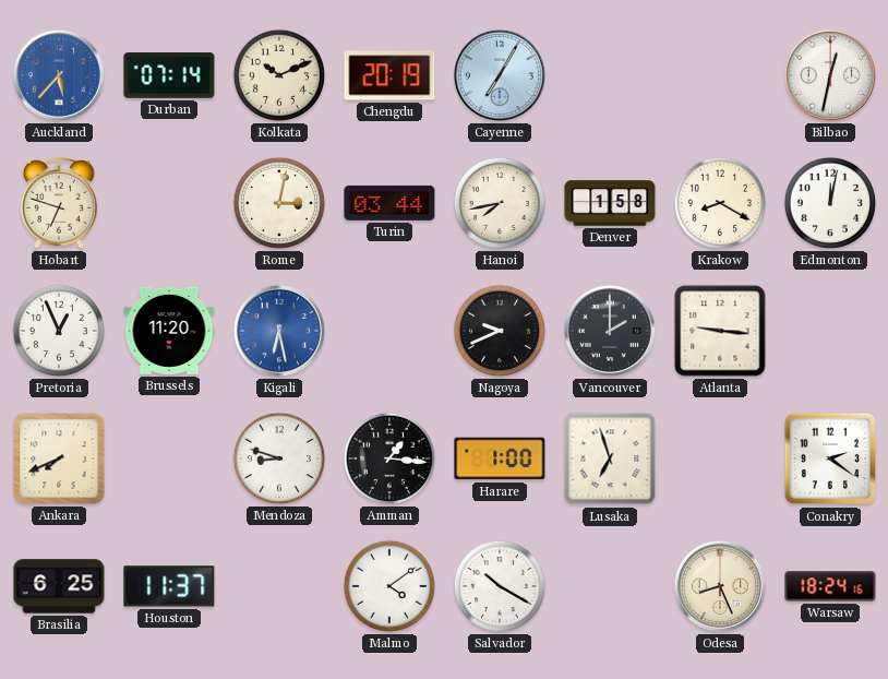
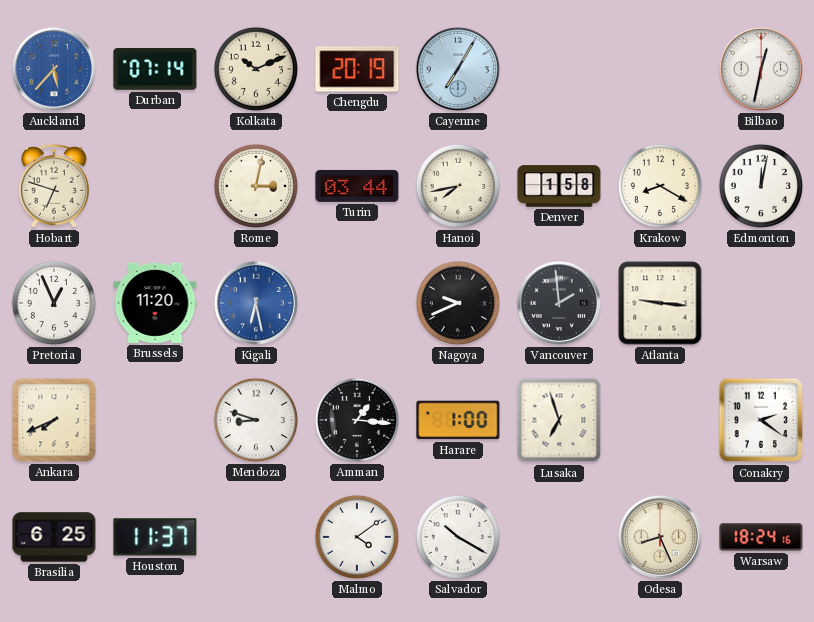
Vancouver: 2:00 -> 1:59 (559, 303)
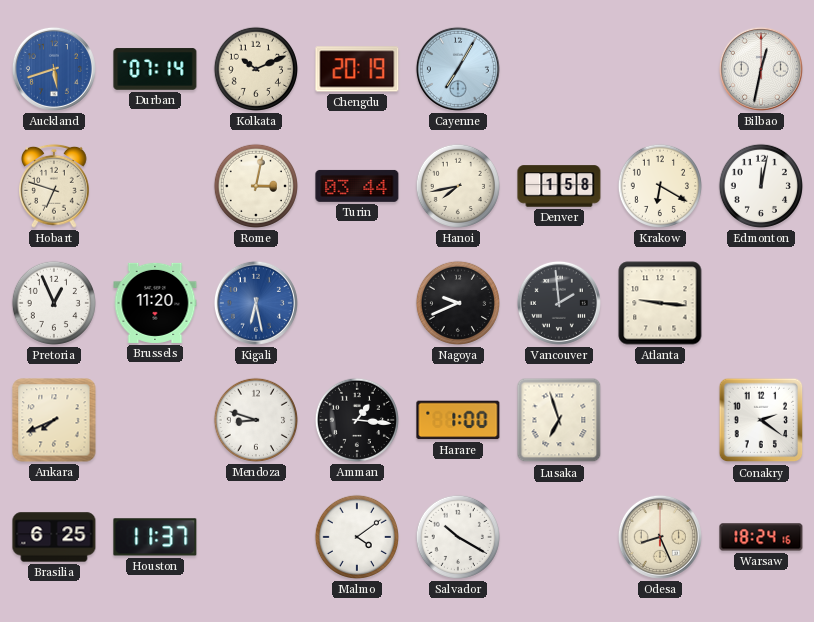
Auckland: 5:37 -> 5:42 (54, 69)
Krakow: 8:20 -> 6:20 (660, 186)
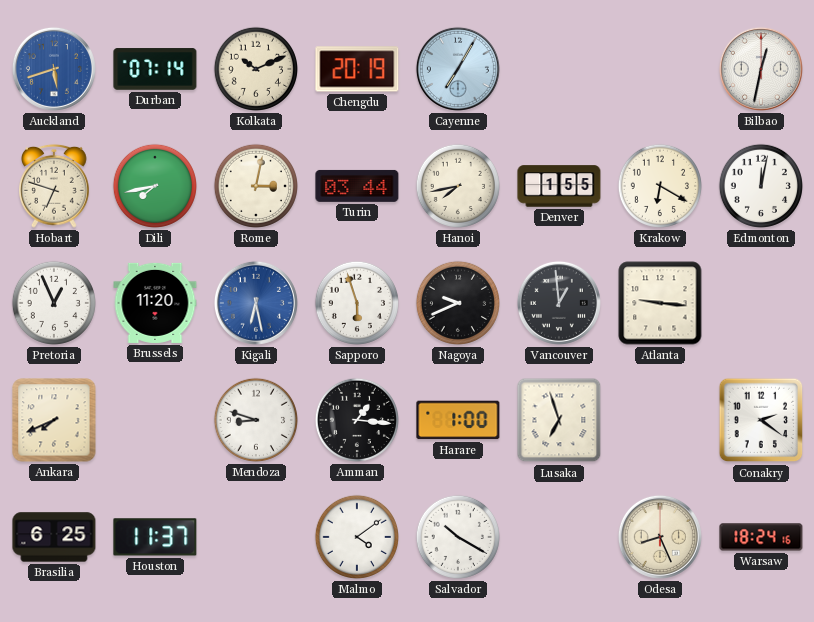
Dili: none -> 7:43 (155, 186)
Denver: 1:58 -> 1:55 (559, 186)
Sapporo: none -> 5:57 (357, 303)
Vancouver: 1:59 -> 12:59 (559, 303)
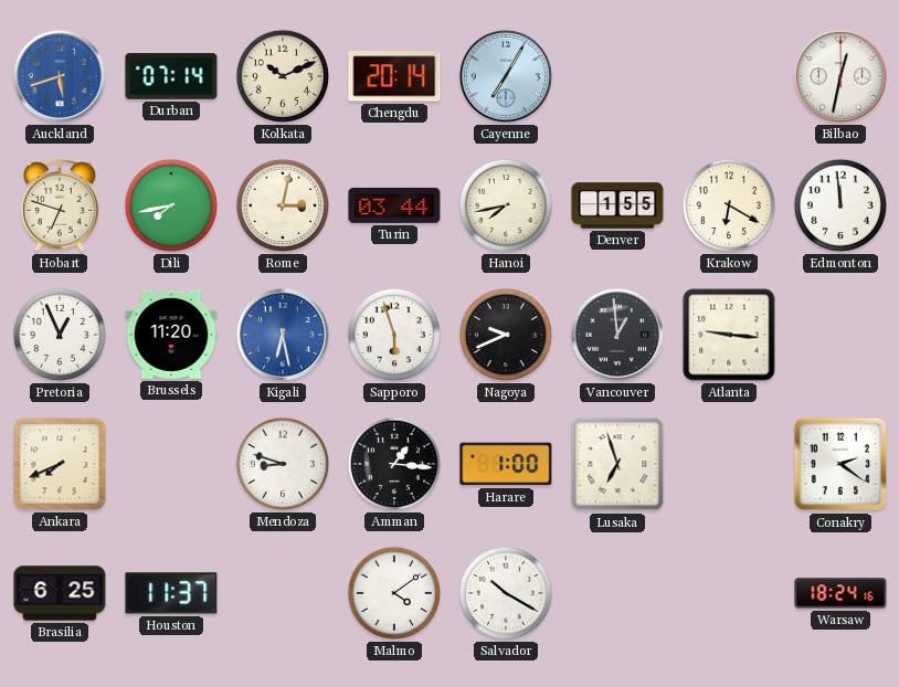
Chengdu: 20:19 -> 20:14 (394, 76)
Edmonton: 12:02 -> 11:59 (840, 205)
Odesa: 8:26 -> none (660, 537)
